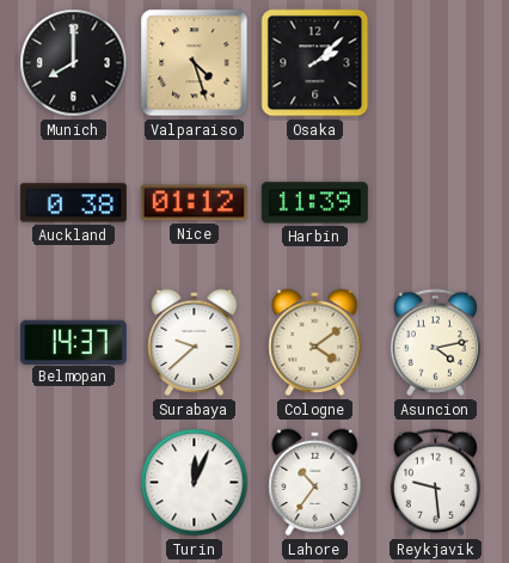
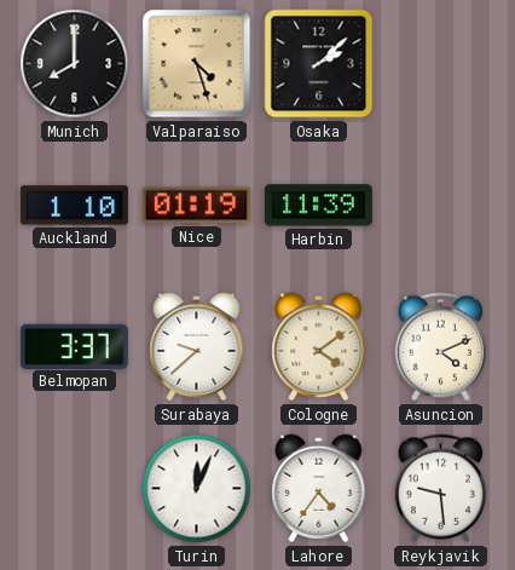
Auckland: 0:38 -> 1:10 (74, 206)
Nice: 01:12 -> 01:19 (196, 206)
Belmopan: 14:37 -> 3:37 (74, 346)
Asuncion: 4:13 -> 4:11 (440, 347)
Lahore: 10:36 -> 4:36 (319, 489)
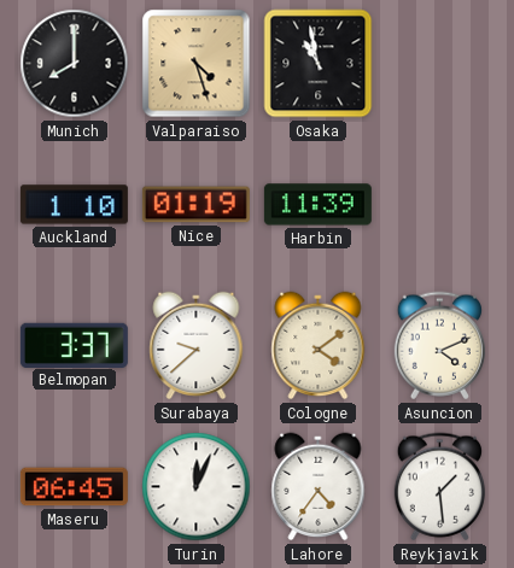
Osaka: 2:08 -> 10:58 (319, 64)
Maseru: none -> 06:45 (74, 487)
Reykjavik: 9:29 -> 1:29 (439, 487)
